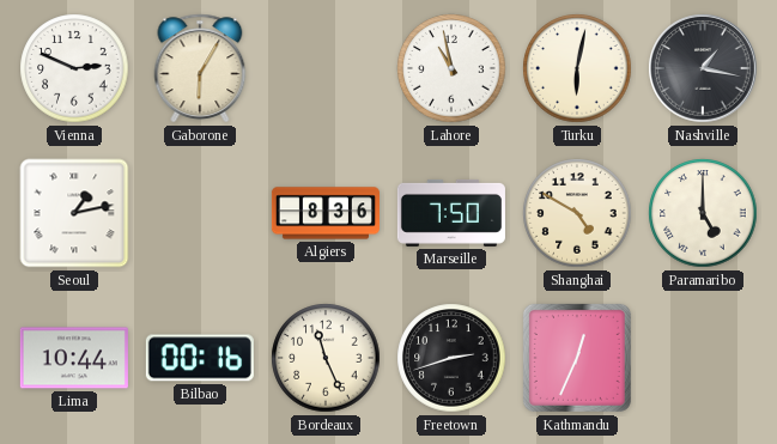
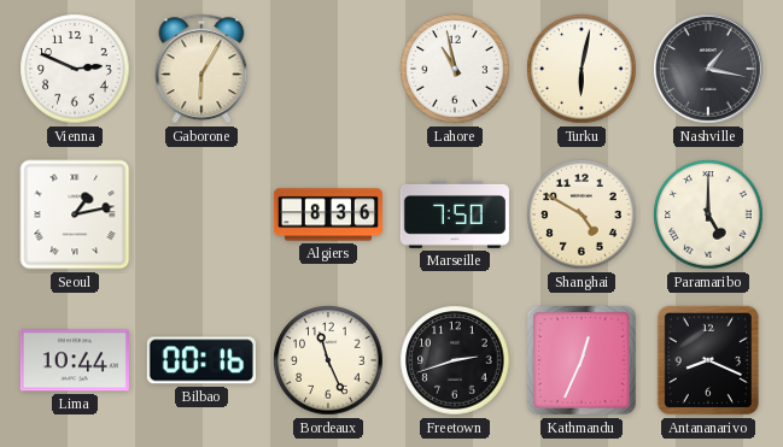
Antananarivo: none -> 8:19 (707, 360)
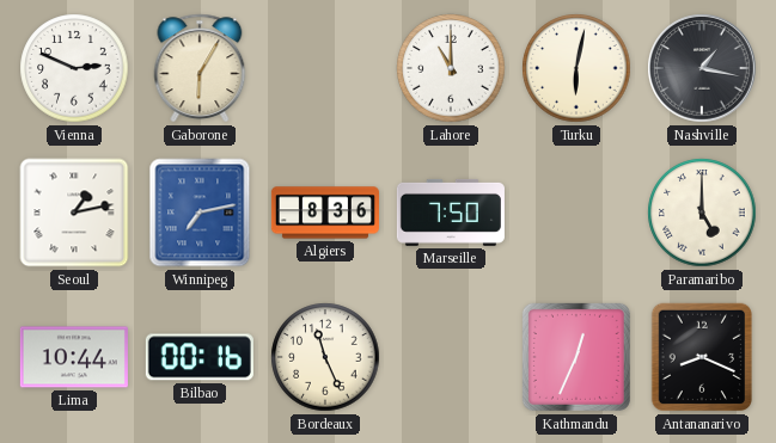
Lahore: 10:58 -> 11:00 (451, 68)
Winnipeg: none -> 7:13 (200, 213)
Shanghai: 4:50 -> none (582, 214)
Freetown: 2:42 -> none (455, 360)
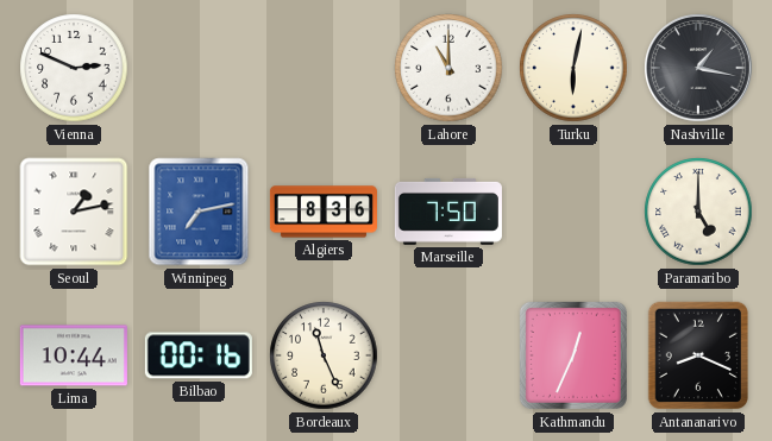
Gaborone: 6:05 -> none (200, 68)
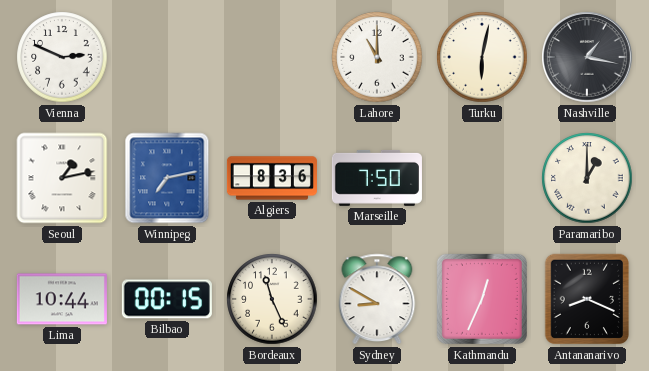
Paramaribo: 5:00 -> 1:00 (587, 178)
Bilbao: 00:16 -> 00:15 (167, 299)
Sydney: none -> 8:50 (377, 299)
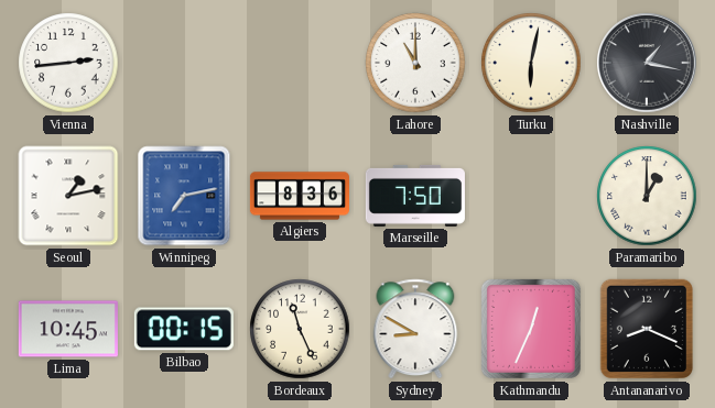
Vienna: 2:49 -> 2:44 (68, 63)
Lima: 10:44 -> 10:45 (68, 329)
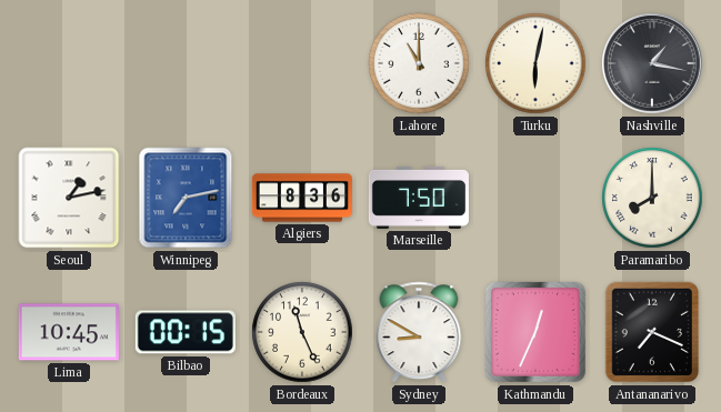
Vienna: 2:44 -> none (68, 63)
Paramaribo: 1:00 -> 8:00 (652, 198)
Antananarivo: 8:19 -> 7:19 (651, 332)
